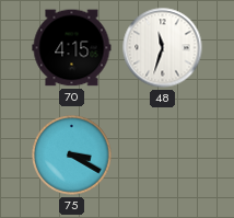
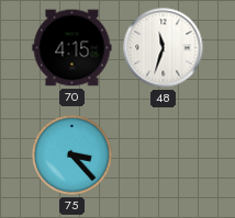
75: 3:20 -> 3:23 (72, 156)
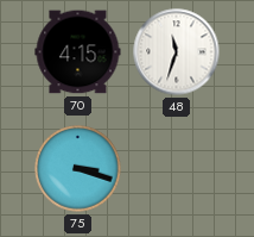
75: 3:23 -> 3:18 (78, 169)
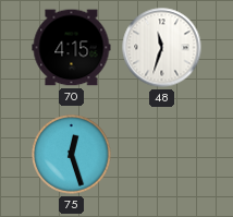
75: 3:18 -> 12:27 (72, 155)
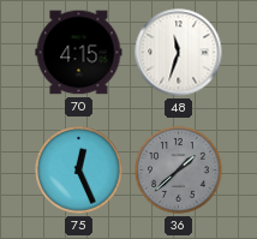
75: 12:27 -> 12:26 (79, 171)
36: none -> 1:38 (179, 171)
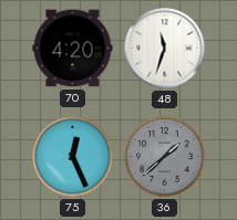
70: 4:15 -> 4:20 (73, 49)
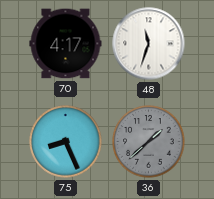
70: 4:20 -> 4:17 (66, 44)
75: 12:26 -> 8:26 (66, 142)
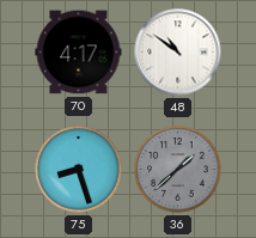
48: 11:33 -> 10:51 (178, 53)
75: 8:26 -> 8:27 (79, 170)
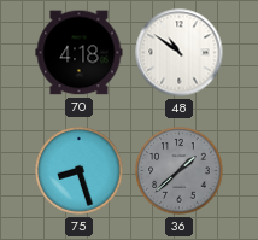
70: 4:17 -> 4:18 (80, 53)
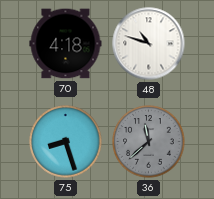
48: 10:51 -> 10:48 (149, 44)
36: 1:38 -> 11:38 (149, 142)
